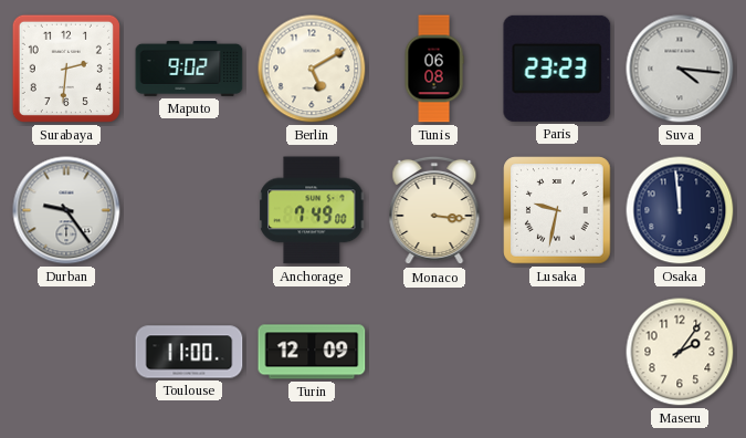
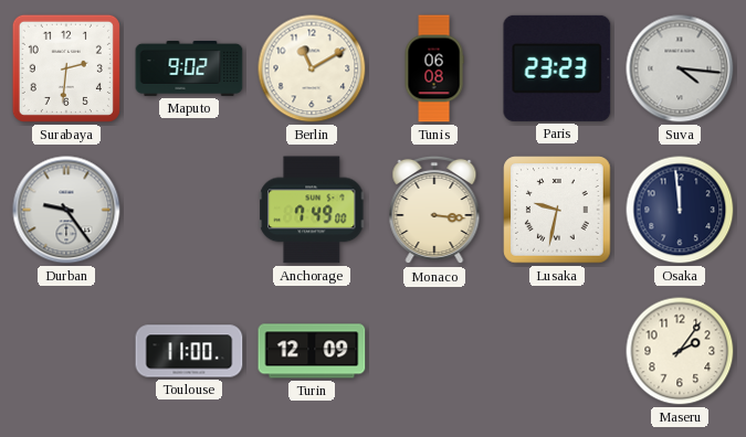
Berlin: 5:10 -> 11:10 (312, 68)
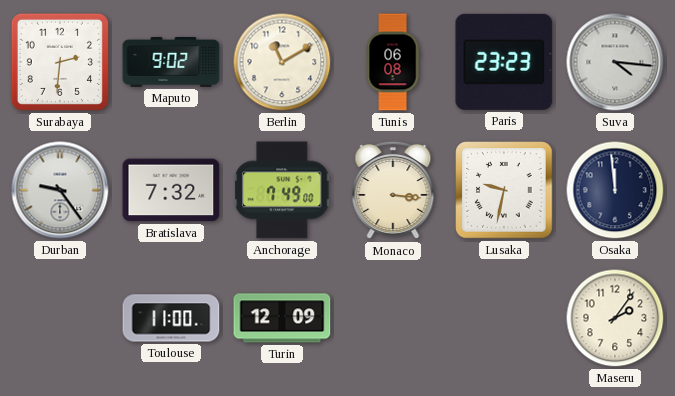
Bratislava: none -> 7:32 (171, 190)
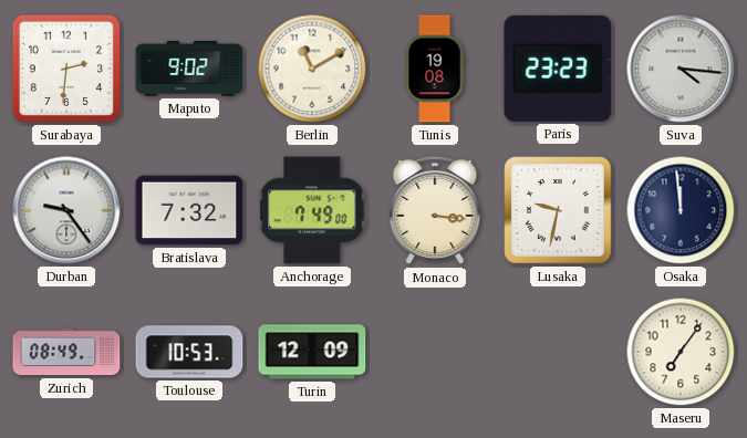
Tunis: 06:08 -> 19:08 (435, 69)
Zurich: none -> 08:49 (66, 352)
Toulouse: 11:00 -> 10:53 (189, 352)
Maseru: 2:06 -> 7:06 (681, 352)
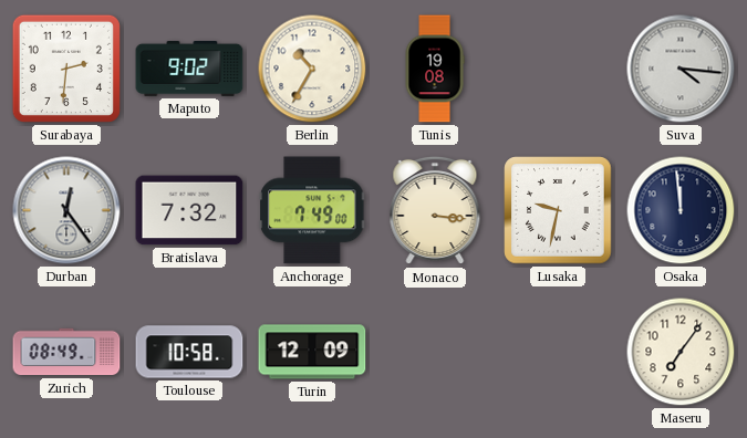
Berlin: 11:10 -> 10:35 (312, 69)
Paris: 23:23 -> none (558, 69)
Durban: 9:24 -> 12:24 (66, 210)
Toulouse: 10:53 -> 10:58 (189, 352)
